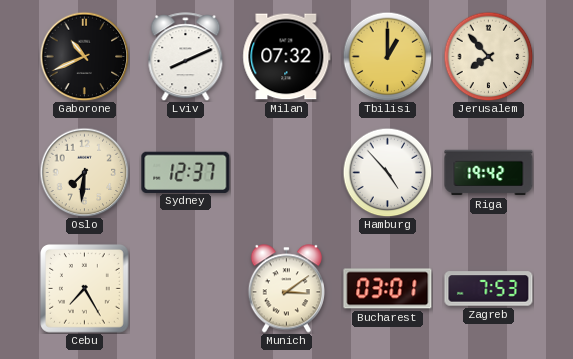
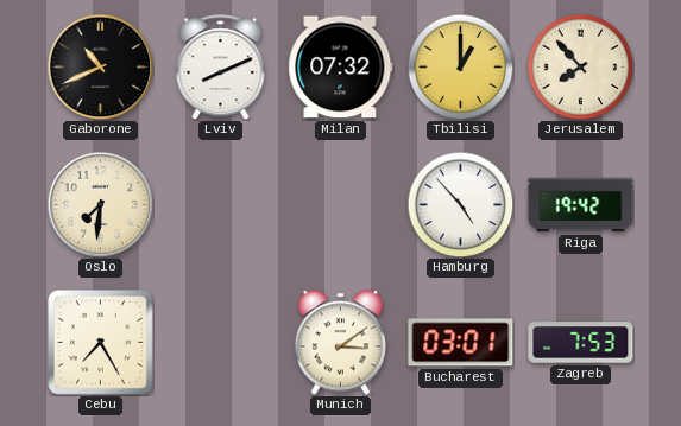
Sydney: 12:37 -> none (186, 172)
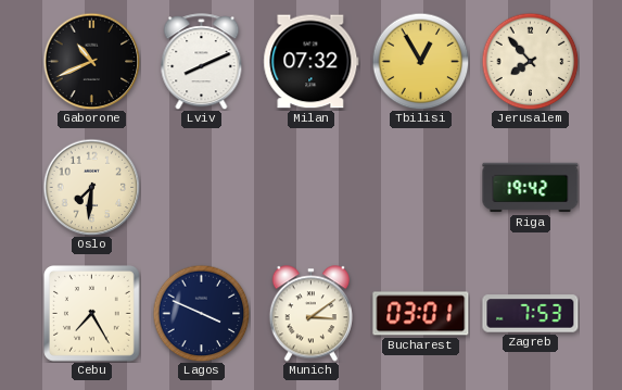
Tbilisi: 1:00 -> 12:55 (420, 61)
Hamburg: 4:53 -> none (460, 204)
Lagos: none -> 3:49 (201, 313)
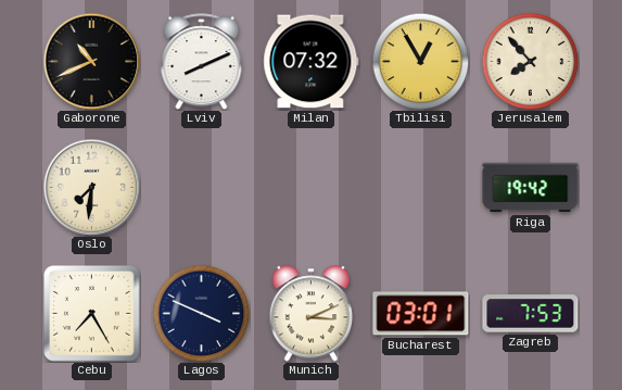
Munich: 3:09 -> 3:11 (310, 314)
